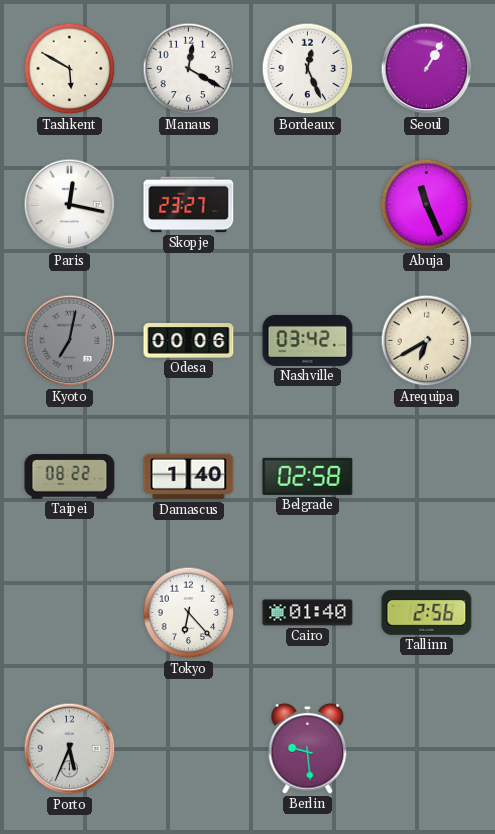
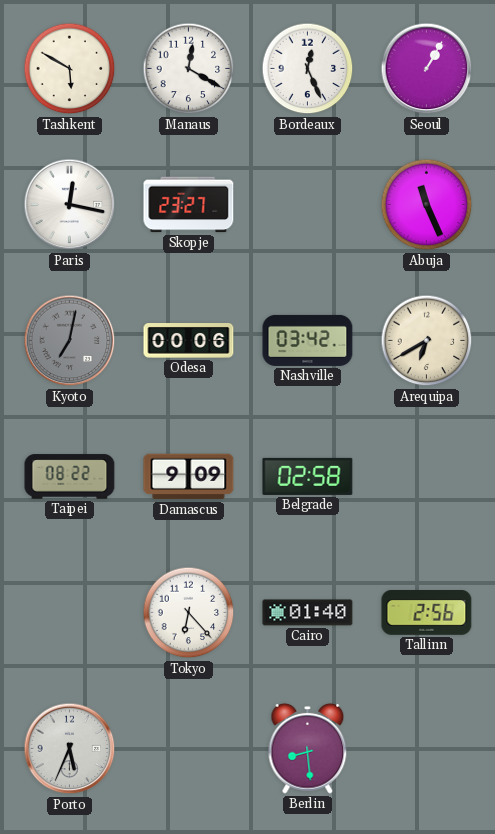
Damascus: 1:40 -> 9:09 (189, 477)
Berlin: 9:29 -> 8:29 (308, 748)
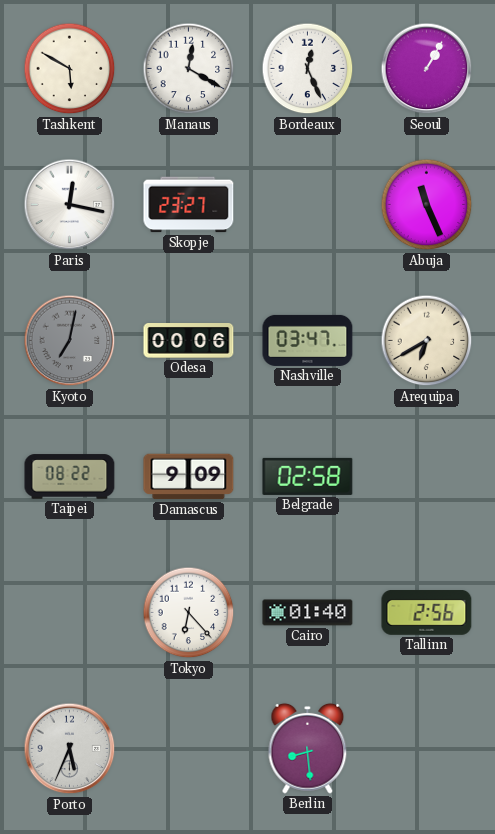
Nashville: 03:42 -> 03:47 (308, 340)
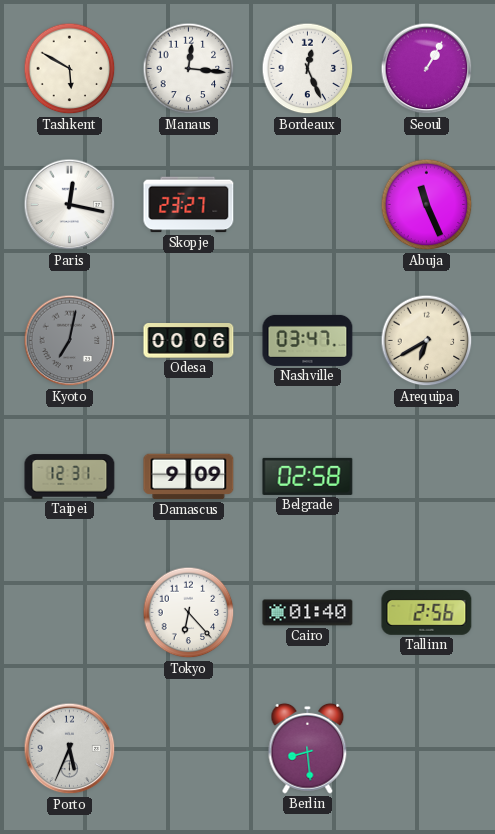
Manaus: 12:20 -> 12:16 (189, 69)
Taipei: 08:22 -> 12:31 (70, 477)
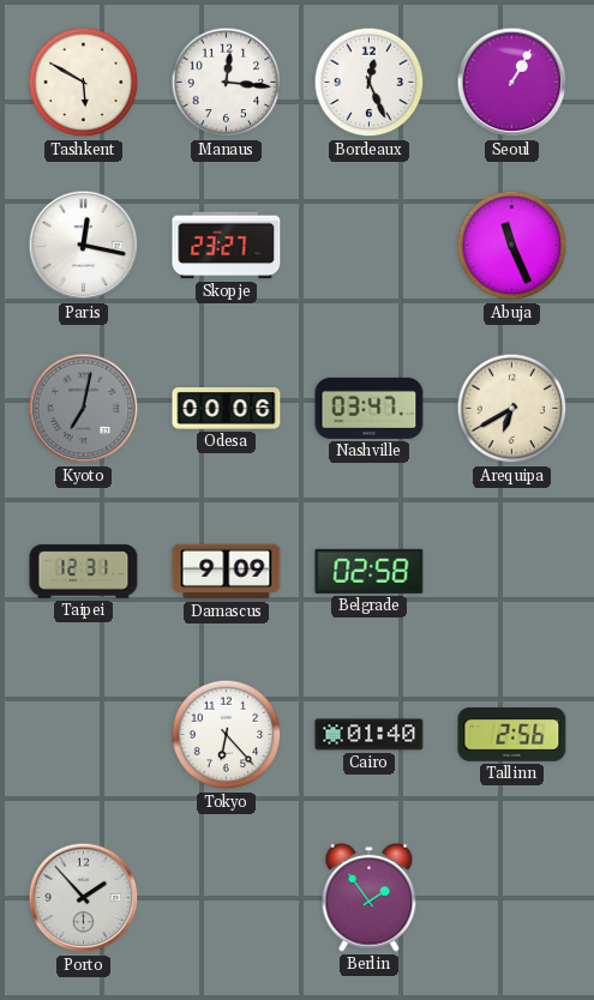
Porto: 5:34 -> 1:53 (84, 898)
Berlin: 8:29 -> 1:54 (370, 897)
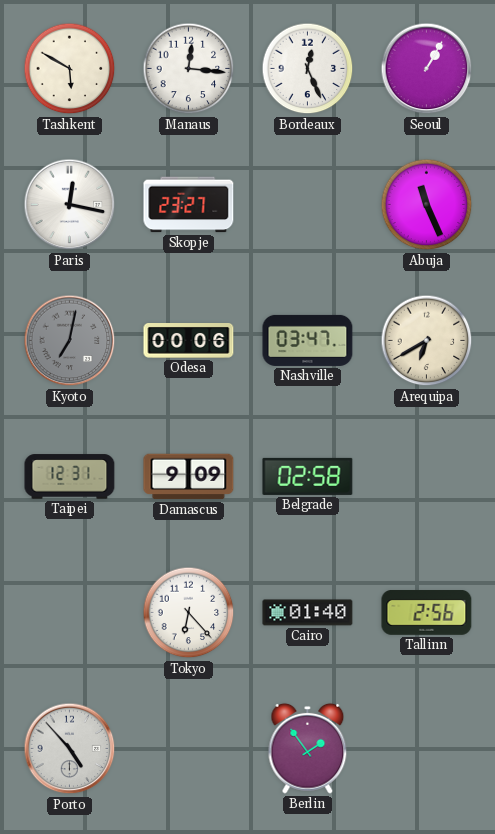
Porto: 1:53 -> 4:53 (70, 749)
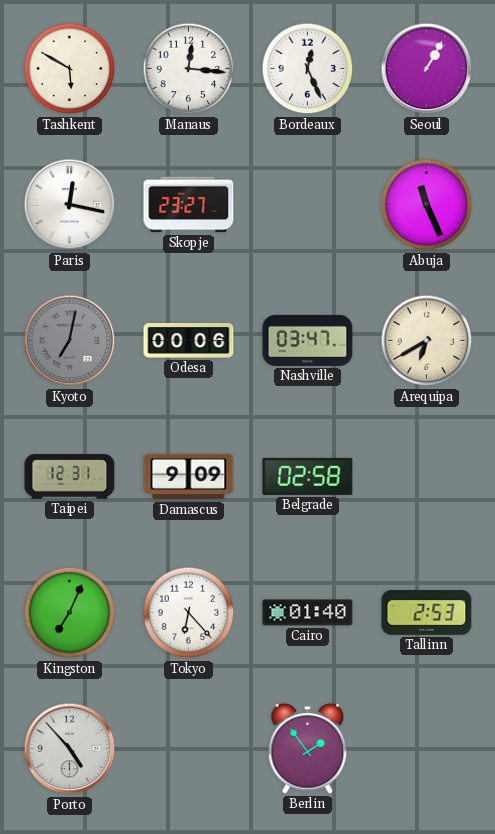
Kingston: none -> 7:04 (70, 613)
Tallinn: 2:56 -> 2:53 (427, 613)
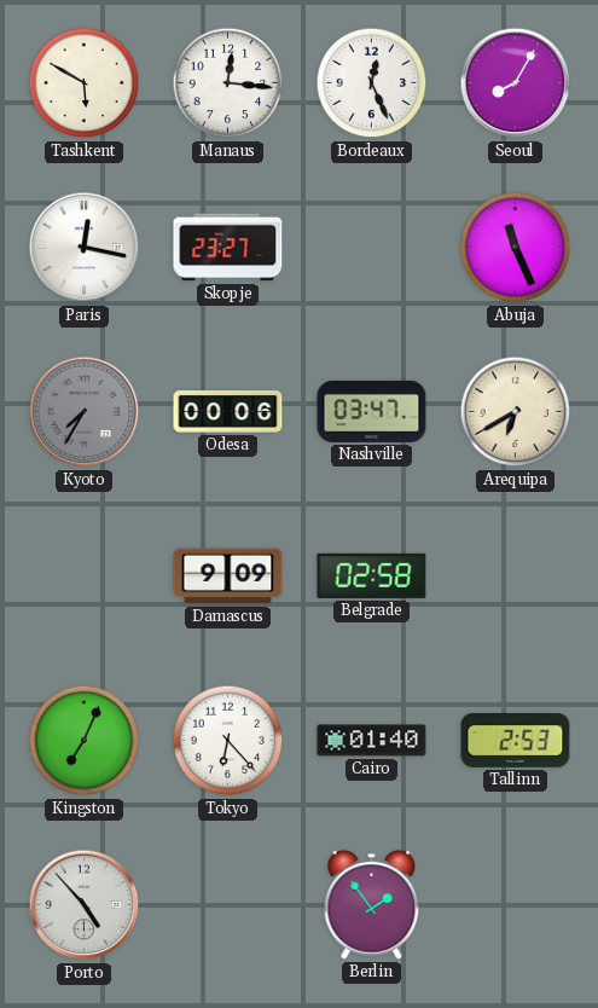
Seoul: 1:05 -> 8:05 (516, 83)
Kyoto: 7:02 -> 7:35 (85, 412)
Taipei: 12:31 -> none (70, 477)
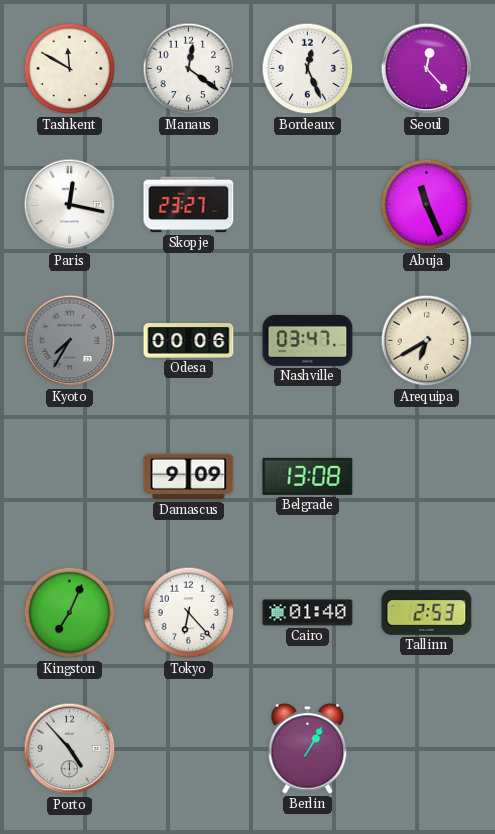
Tashkent: 5:50 -> 11:50 (70, 69)
Manaus: 12:16 -> 12:21 (189, 69)
Seoul: 8:05 -> 12:23 (427, 69)
Belgrade: 02:58 -> 13:08 (308, 476)
Berlin: 1:54 -> 1:05 (308, 748)
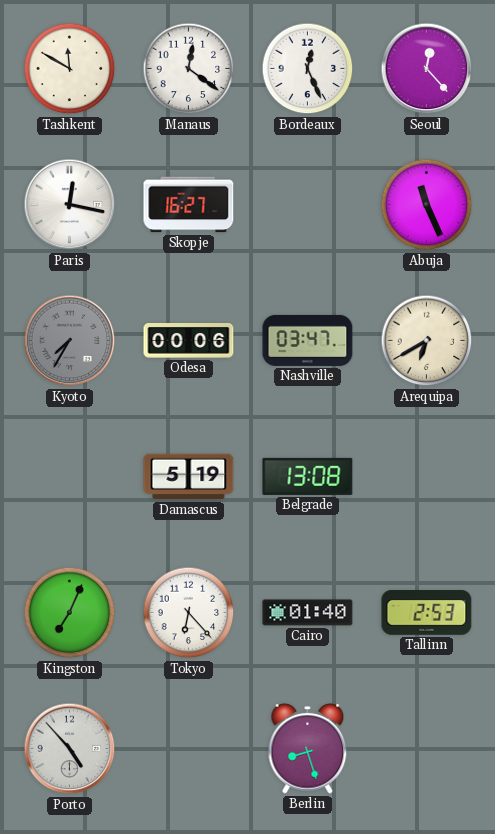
Skopje: 23:27 -> 16:27 (189, 205)
Damascus: 9:09 -> 5:19 (189, 477)
Berlin: 1:05 -> 8:27 (308, 748)
